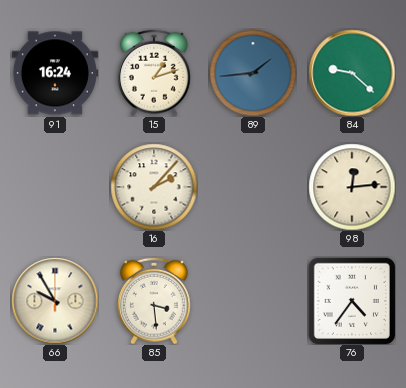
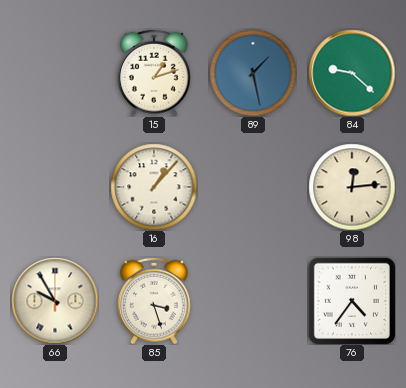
91: 16:24 -> none (55, 73)
89: 1:44 -> 1:28 (253, 73)
16: 2:07 -> 1:07 (154, 187)
85: 3:29 -> 3:27 (155, 301)
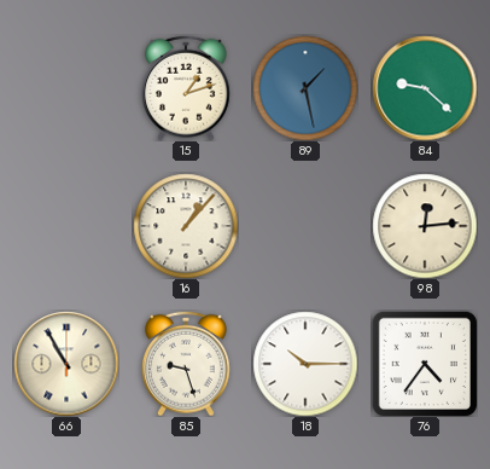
66: 9:55 -> 10:55 (66, 364)
85: 3:27 -> 9:27 (187, 364)
18: none -> 10:15 (305, 364)
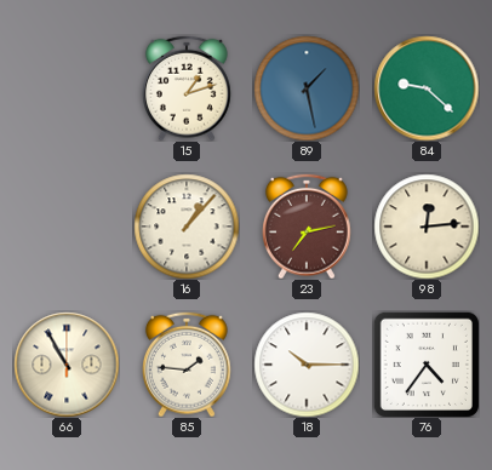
23: none -> 7:13 (308, 227)
85: 9:27 -> 1:46 (188, 365)
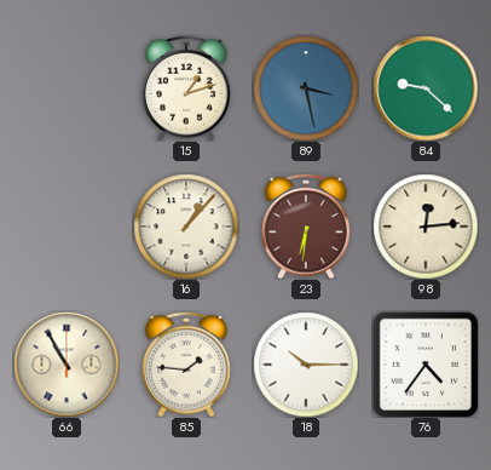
89: 1:28 -> 3:28 (306, 88)
23: 7:13 -> 6:31 (307, 227)
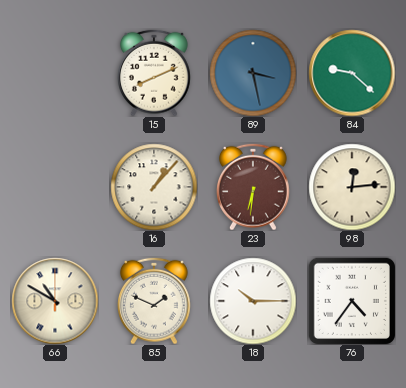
15: 1:12 -> 8:11 (155, 73)
66: 10:55 -> 10:50 (55, 301)
85: 1:46 -> 1:49 (155, 301)
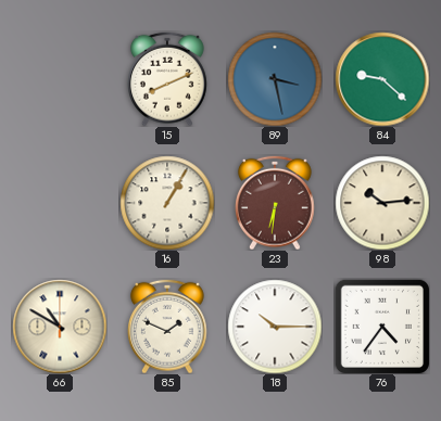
16: 1:07 -> 1:05 (167, 203)
98: 12:14 -> 10:14 (382, 203)
